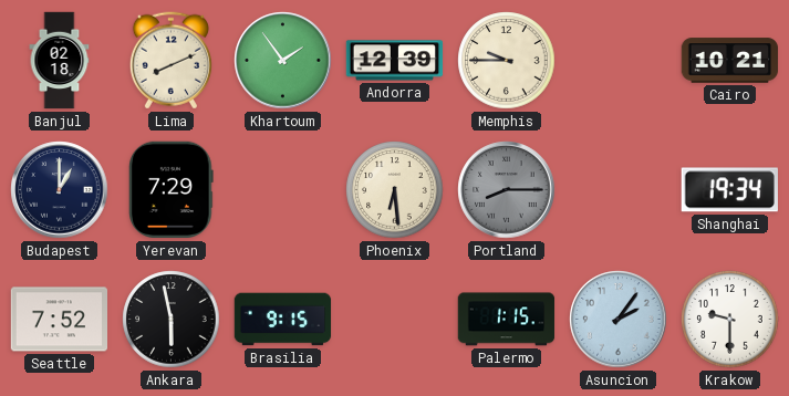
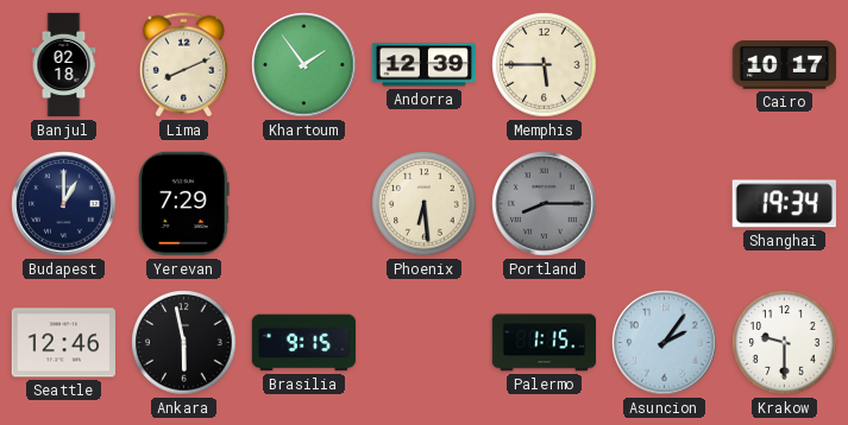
Memphis: 9:45 -> 5:45 (545, 65)
Cairo: 10:21 -> 10:17 (785, 65)
Seattle: 7:52 -> 12:46 (64, 343)
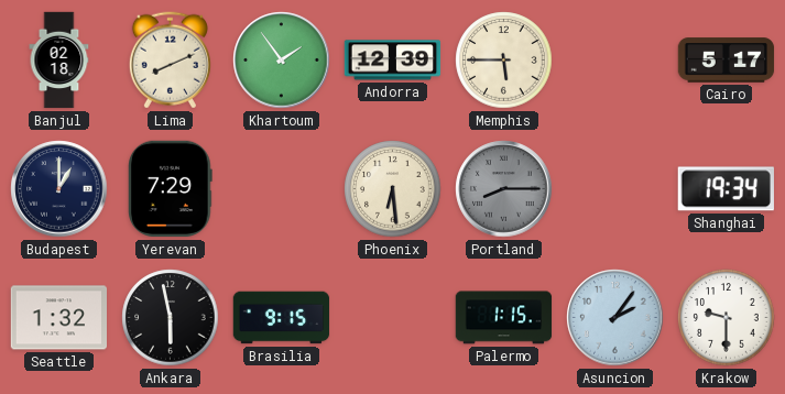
Cairo: 10:17 -> 5:17 (727, 61)
Seattle: 12:46 -> 1:32 (59, 318)
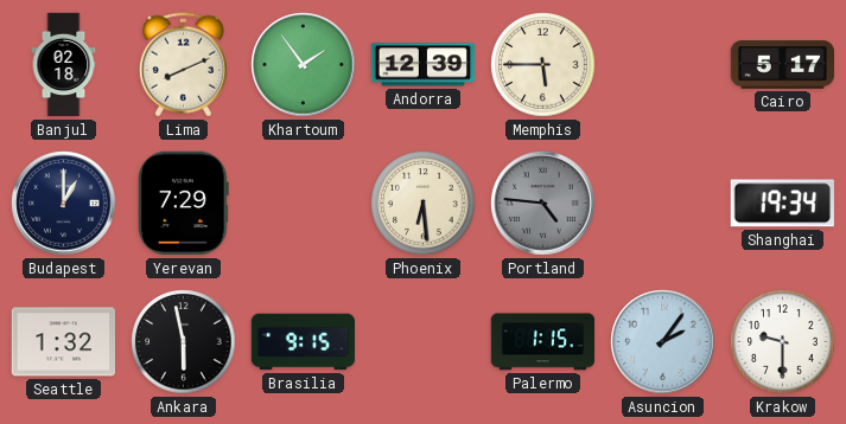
Portland: 8:15 -> 4:46 (543, 204)
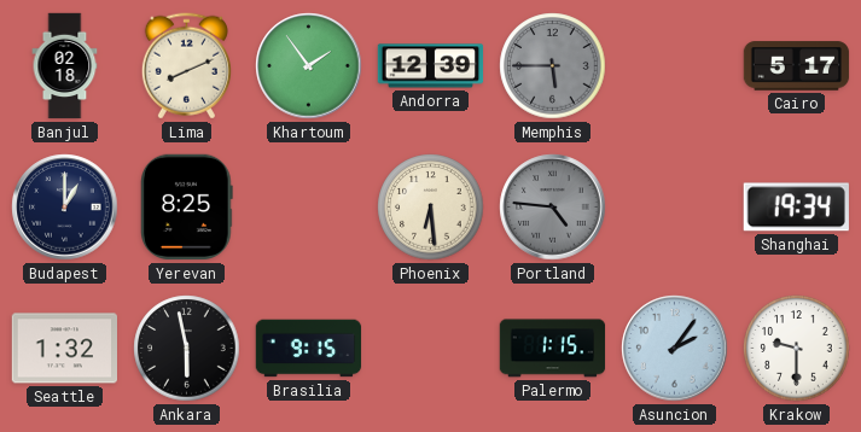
Memphis dial: cream -> grey (553, 66)
Yerevan: 7:29 -> 8:25 (187, 208)
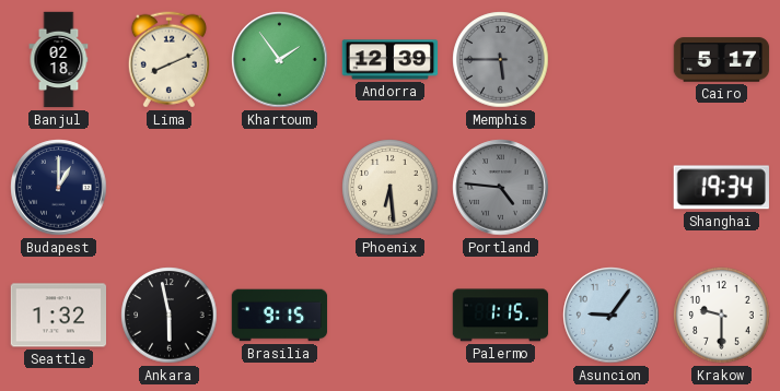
Yerevan: 8:25 -> none (187, 208)
Asuncion: 2:06 -> 9:06 (612, 316)
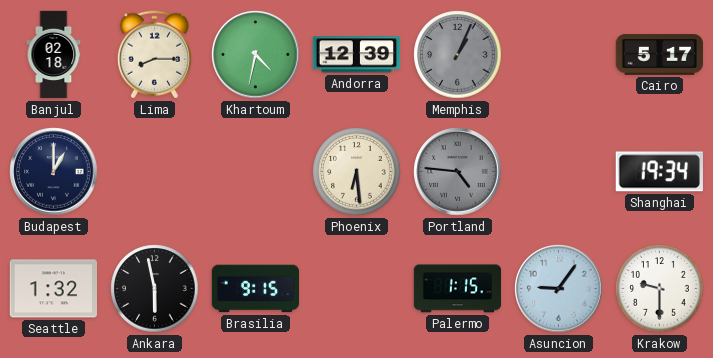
Lima: 8:11 -> 8:15 (154, 55)
Khartoum: 1:54 -> 4:32 (256, 55)
Memphis: 5:45 -> 1:04 (458, 55)
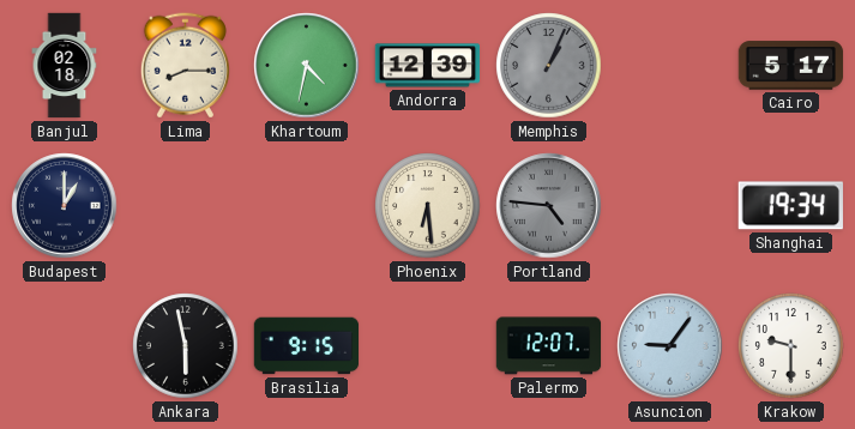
Seattle: 1:32 -> none (54, 289)
Palermo: 1:15 -> 12:07 (549, 346)
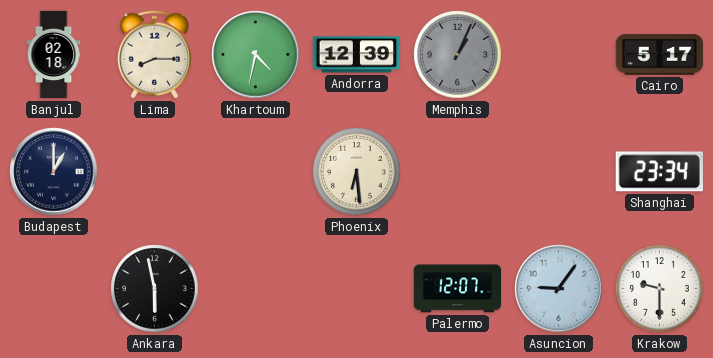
Portland: 4:46 -> none (549, 206)
Shanghai: 19:34 -> 23:34 (659, 172)
Brasilia: 9:15 -> none (307, 346)
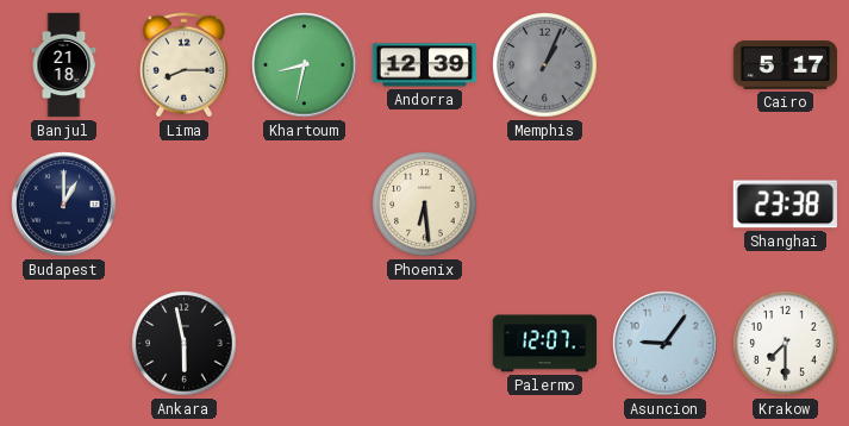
Banjul: 02:18 -> 21:18 (64, 65)
Khartoum: 4:32 -> 8:32 (305, 65)
Shanghai: 23:34 -> 23:38 (785, 205)
Krakow: 9:30 -> 7:30 (786, 344)
